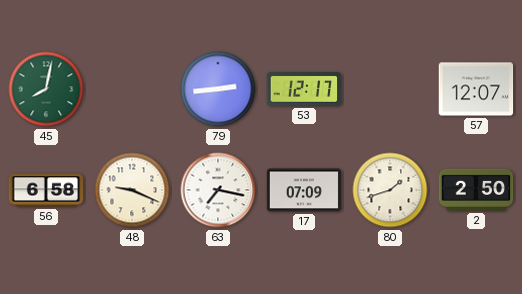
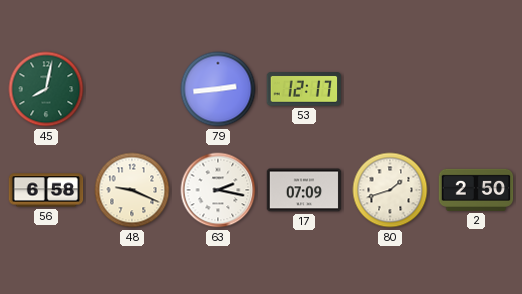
57: 12:07 -> none (476, 89)
63: 7:17 -> 2:17 (218, 190)
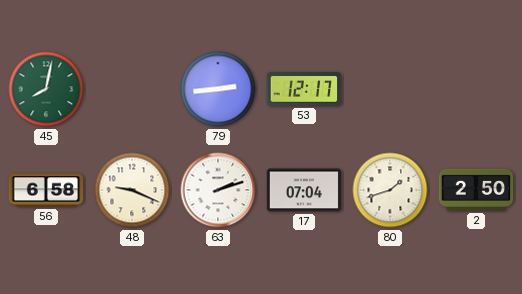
63: 2:17 -> 2:12 (218, 190)
17: 07:09 -> 07:04 (304, 190)
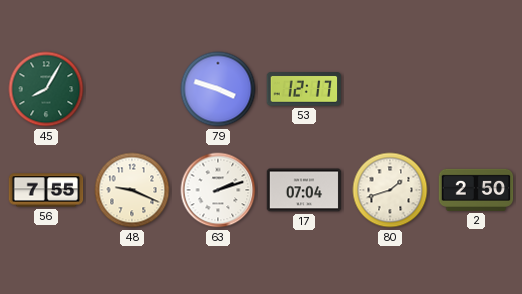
45: 8:02 -> 8:05 (46, 89)
79: 2:44 -> 3:48 (218, 89)
56: 6:58 -> 7:55 (46, 190)
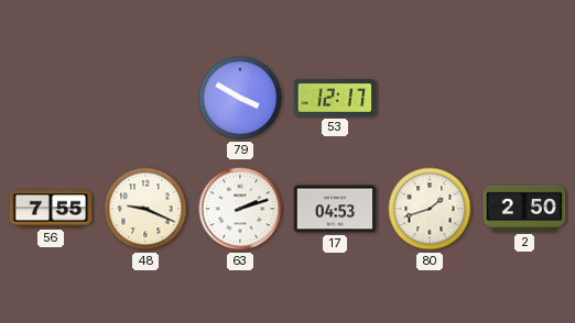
45: 8:05 -> none (46, 89)
79: 3:48 -> 3:50 (240, 98)
17: 07:04 -> 04:53 (335, 209)
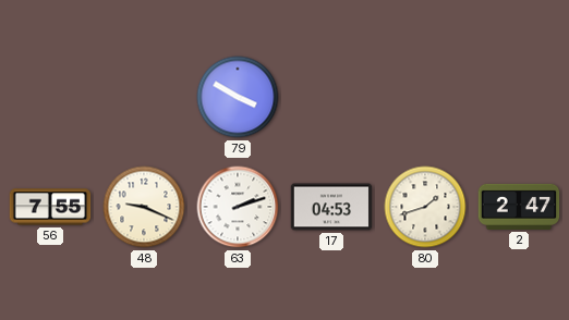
53: 12:17 -> none (335, 99)
2: 2:50 -> 2:47 (519, 207)
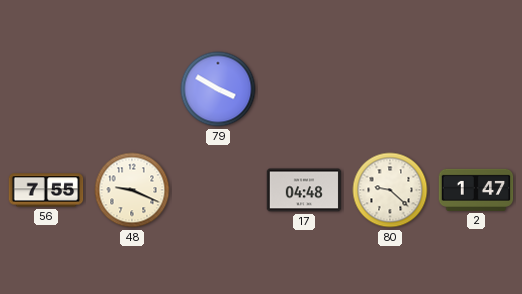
63: 2:12 -> none (238, 207)
17: 04:53 -> 04:48 (304, 190)
80: 1:42 -> 9:22 (390, 190)
2: 2:47 -> 1:47 (476, 190)
